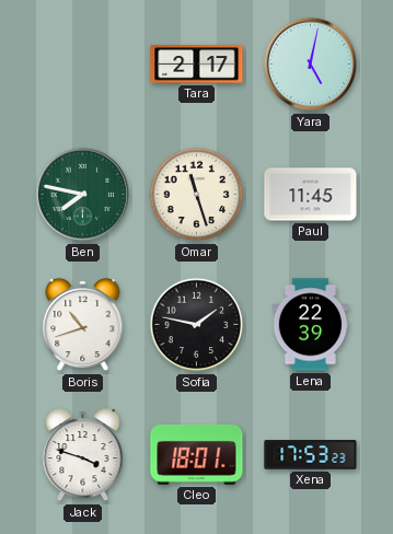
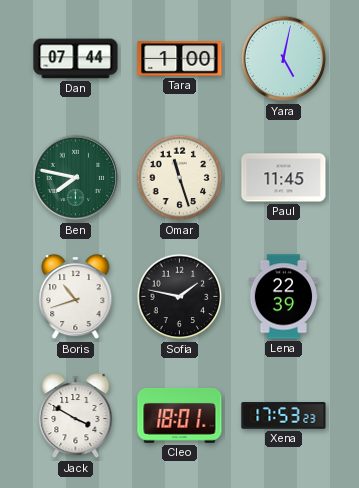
Dan: none -> 07:44 (76, 59)
Tara: 2:17 -> 1:00 (180, 59)
Jack: 3:48 -> 3:50 (76, 416)
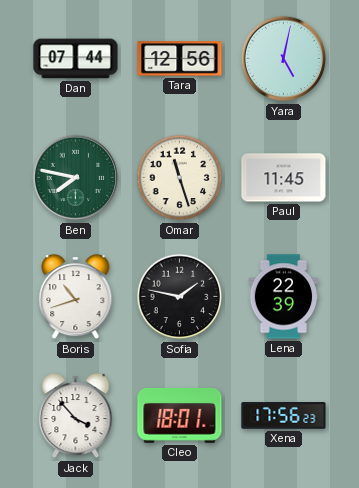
Tara: 1:00 -> 12:56 (180, 59)
Jack: 3:50 -> 3:53 (76, 416)
Xena: 17:53 -> 17:56 (284, 416)
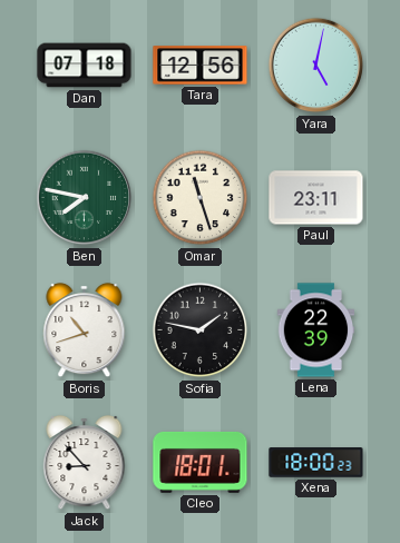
Dan: 07:44 -> 07:18 (85, 66)
Paul: 11:45 -> 23:11 (316, 198)
Jack: 3:53 -> 8:53 (85, 463)
Xena: 17:56 -> 18:00 (316, 463)
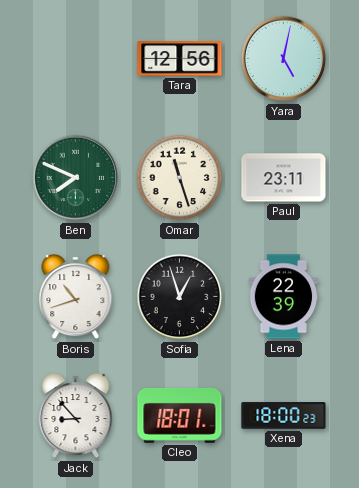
Dan: 07:18 -> none (85, 66)
Ben: 7:47 -> 7:49 (76, 178)
Sofia: 1:47 -> 12:57 (180, 297)
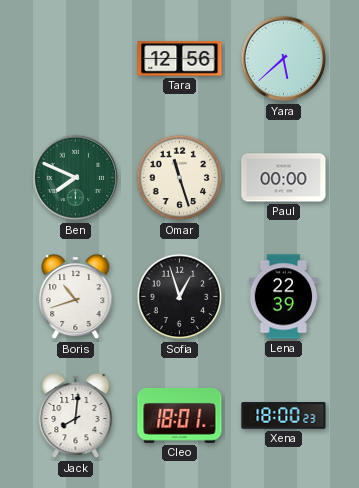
Yara: 5:02 -> 5:38 (284, 59)
Paul: 23:11 -> 00:00 (284, 178)
Jack: 8:53 -> 8:01 (76, 416)
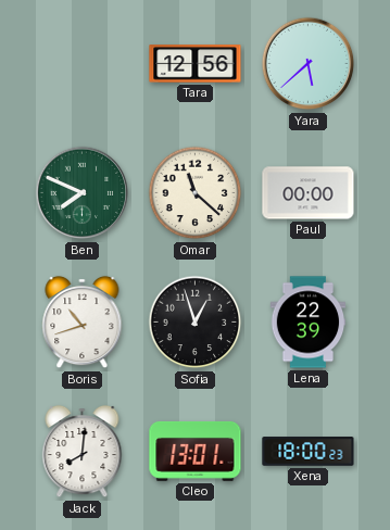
Omar: 11:27 -> 11:22 (196, 193)
Cleo: 18:01 -> 13:01 (196, 451)
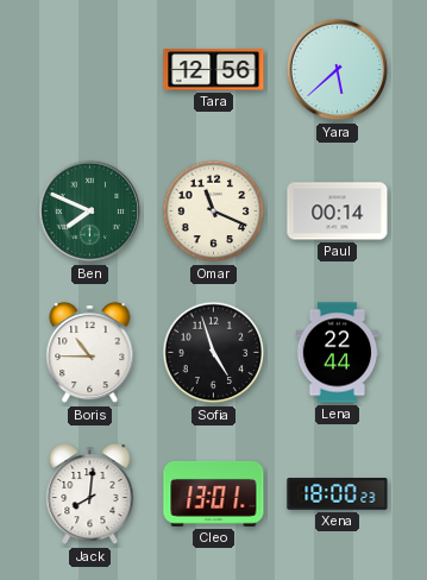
Omar: 11:22 -> 11:19 (214, 212)
Paul: 00:00 -> 00:14 (338, 212)
Boris: 10:42 -> 10:45 (90, 353)
Sofia: 12:57 -> 4:57 (214, 353)
Lena: 22:39 -> 22:44 (338, 353)
